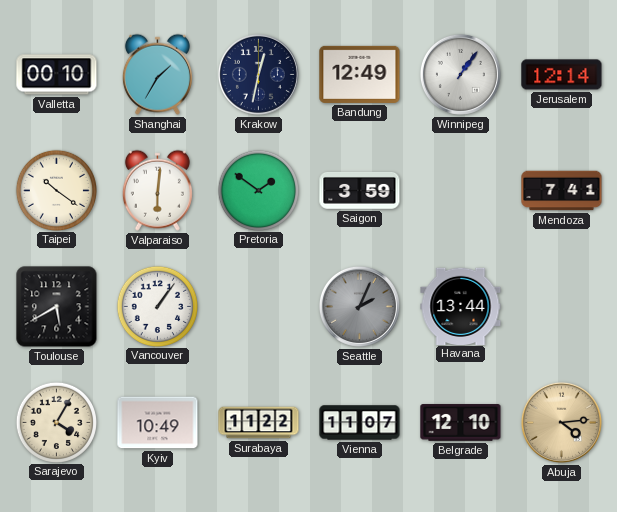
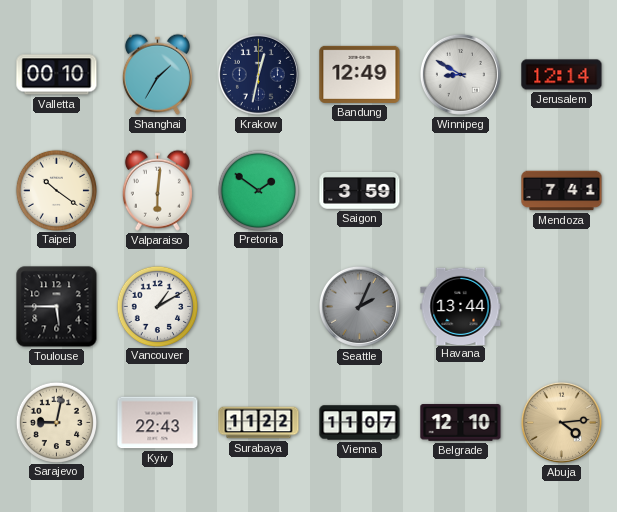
Winnipeg: 1:06 -> 8:50 (460, 74)
Toulouse: 5:40 -> 5:45 (57, 307)
Vancouver: 1:06 -> 1:10 (157, 306)
Sarajevo: 4:05 -> 9:02 (56, 422)
Kyiv: 10:49 -> 22:43 (158, 423)
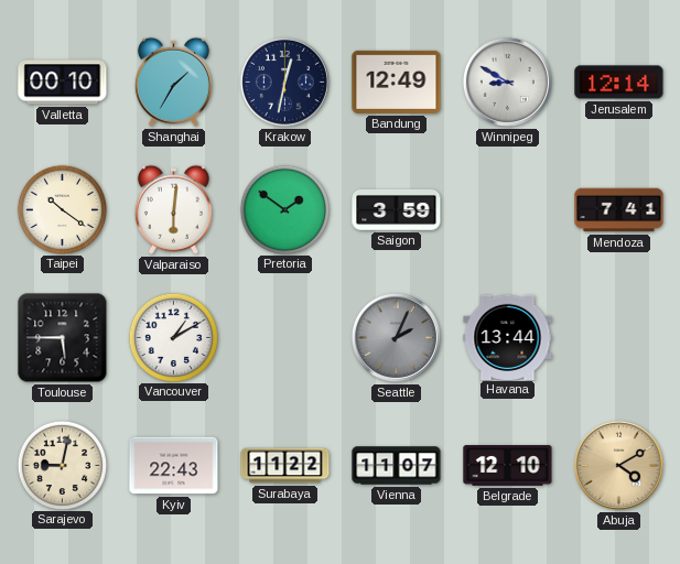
Abuja: 4:14 -> 4:10 (618, 465)
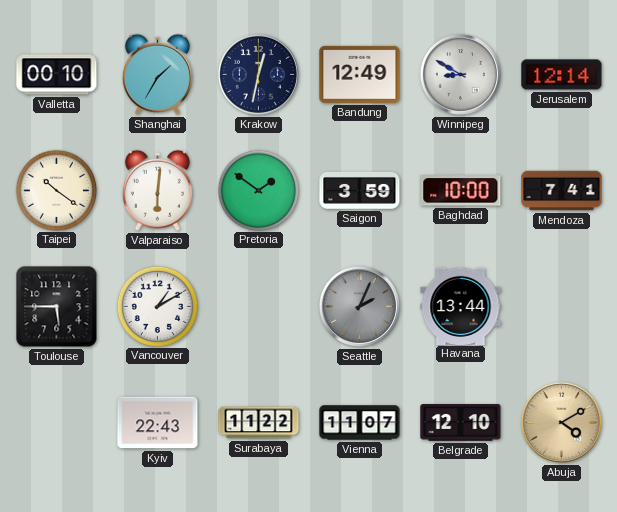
Baghdad: none -> 10:00 (461, 191)
Sarajevo: 9:02 -> none (62, 465)
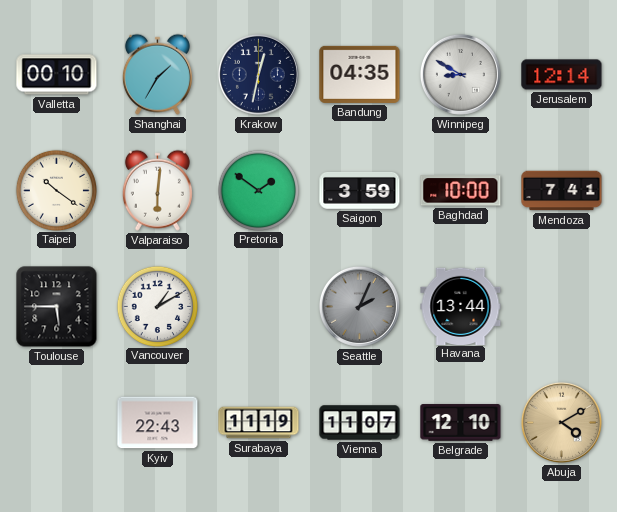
Bandung: 12:49 -> 04:35 (360, 74)
Surabaya: 11:22 -> 11:19 (259, 423)
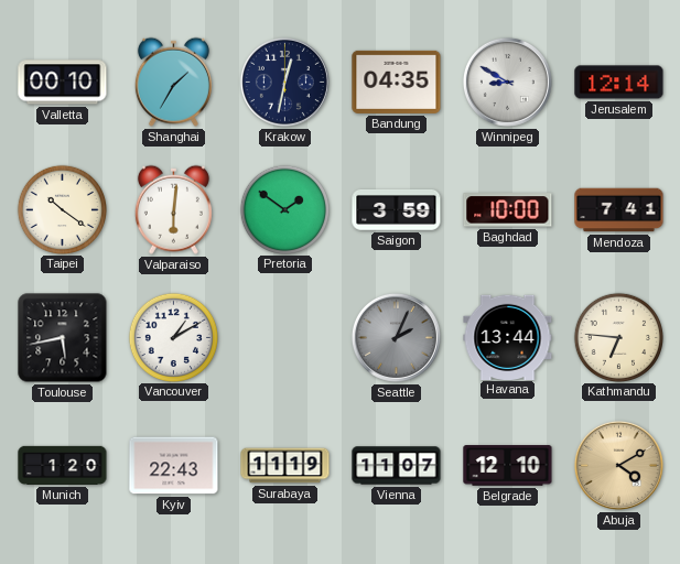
Toulouse: 5:45 -> 5:43 (63, 338)
Kathmandu: none -> 6:46 (618, 337)
Munich: none -> 1:20 (63, 465)
